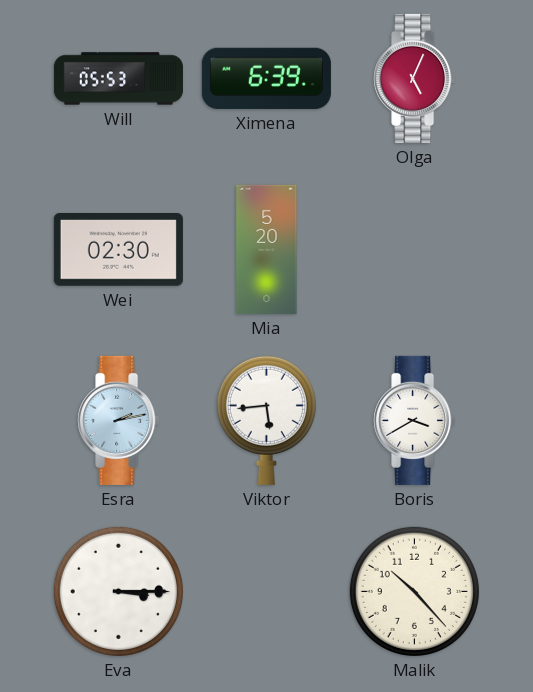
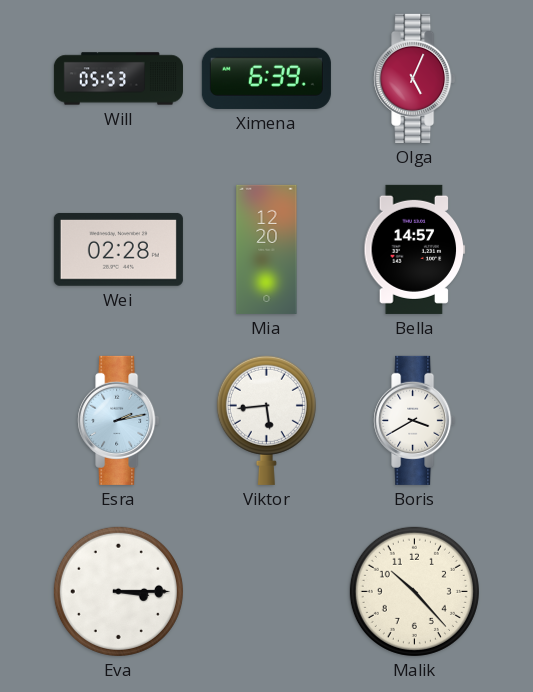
Wei: 02:30 -> 02:28 (118, 250)
Mia: 5:20 -> 12:20 (267, 249)
Bella: none -> 14:57 (415, 249)
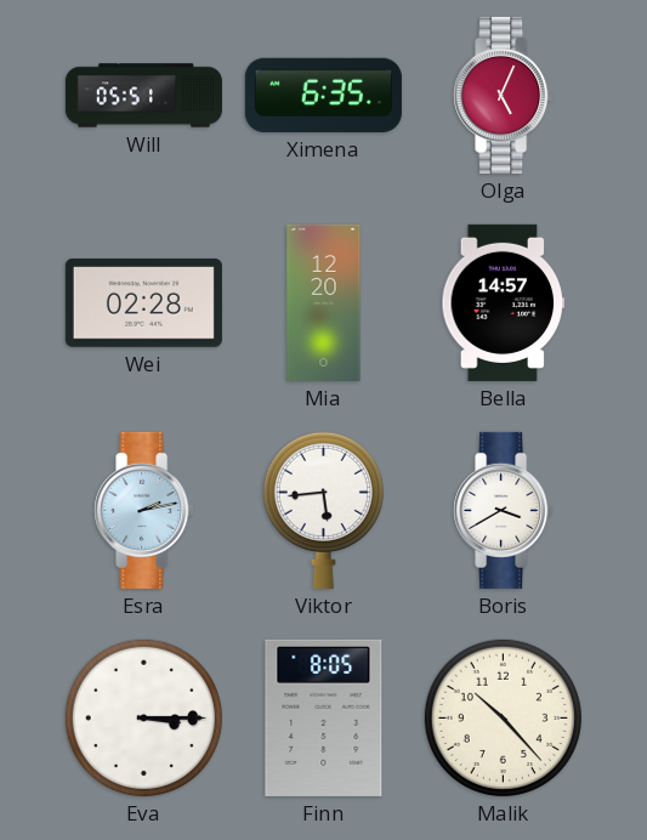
Will: 05:53 -> 05:51 (143, 96)
Ximena: 6:39 -> 6:35 (323, 95)
Finn: none -> 8:05 (324, 717)
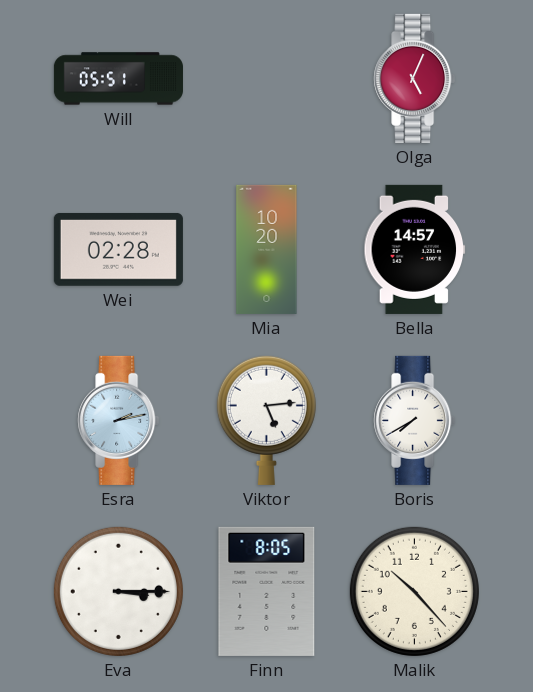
Ximena: 6:35 -> none (323, 95)
Mia: 12:20 -> 10:20 (267, 249)
Viktor: 5:44 -> 5:14 (266, 420)
Boris: 3:40 -> 7:40 (415, 420)
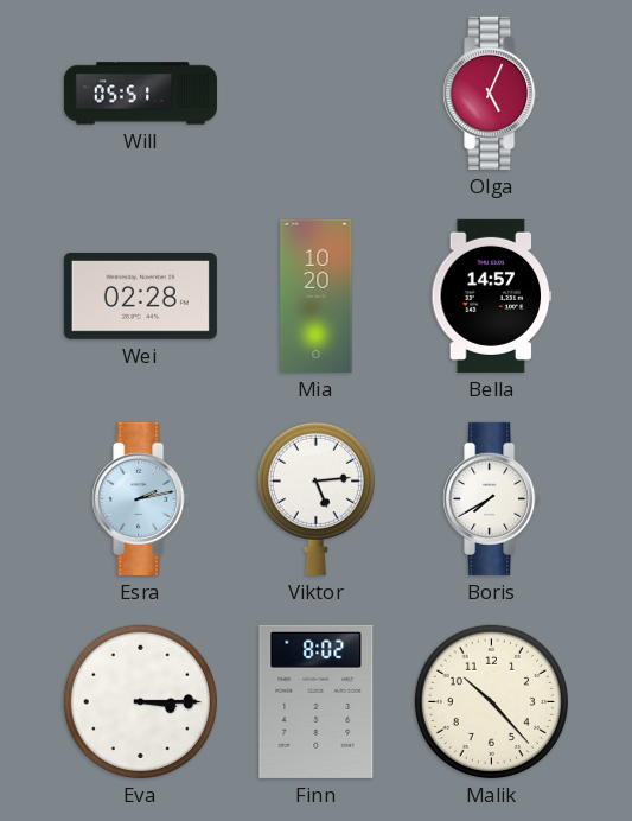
Finn: 8:05 -> 8:02 (317, 701)
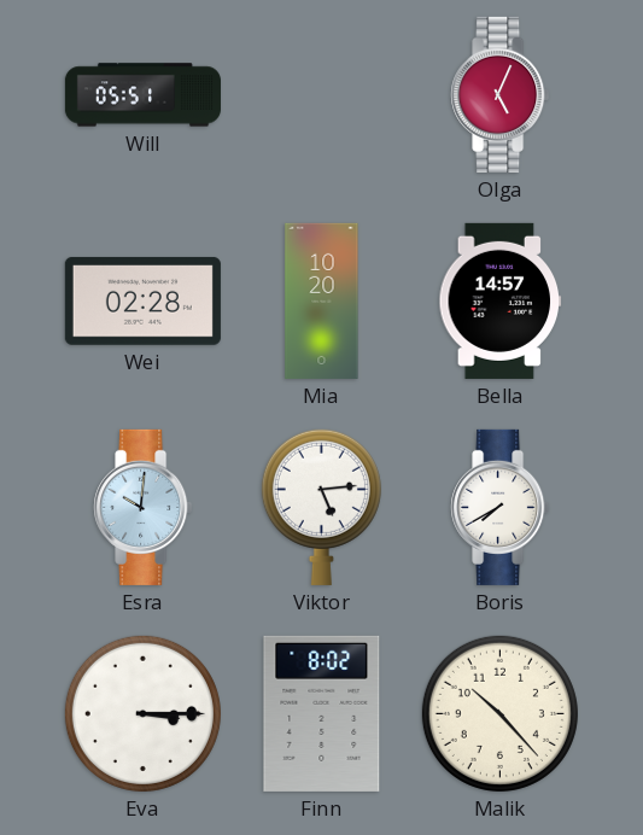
Esra: 2:13 -> 10:01 (144, 507)
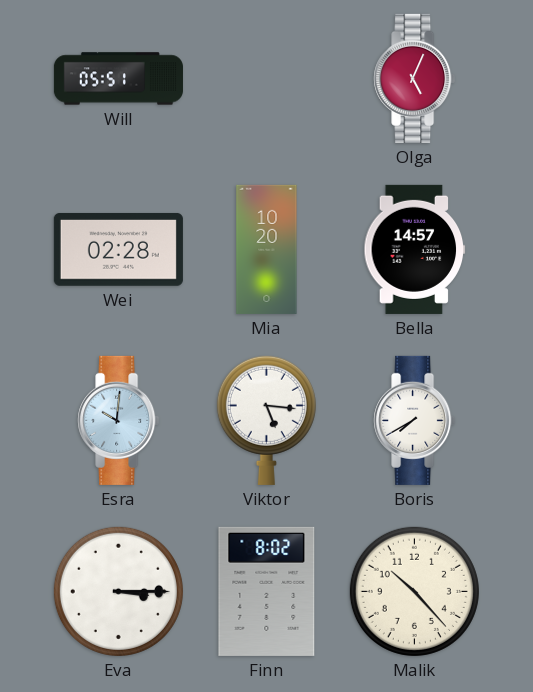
Viktor: 5:14 -> 5:16 (266, 420)
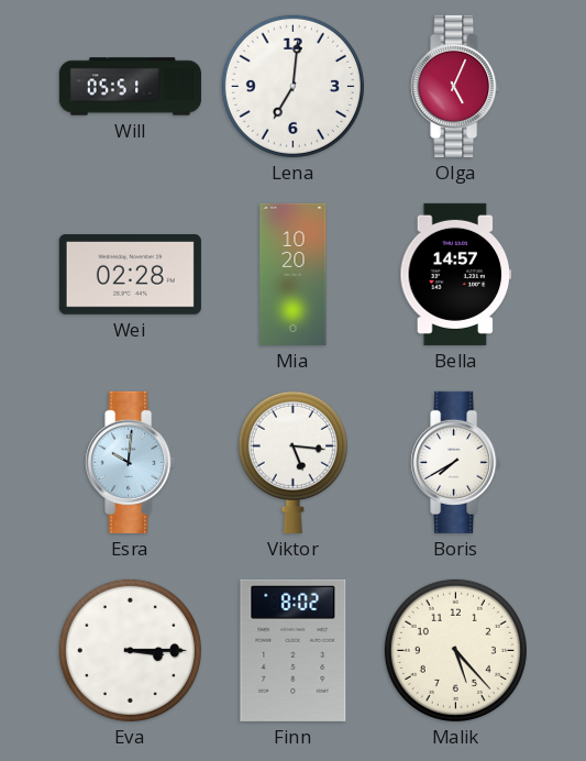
Lena: none -> 7:01 (292, 86)
Malik: 10:23 -> 5:23 (455, 650)
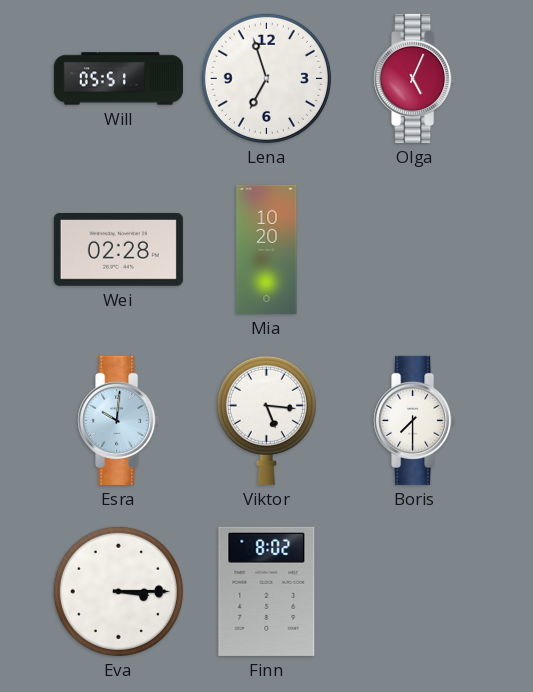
Lena: 7:01 -> 6:57 (266, 78)
Bella: 14:57 -> none (456, 274)
Boris: 7:40 -> 7:30 (415, 420)
Malik: 5:23 -> none (455, 650)
